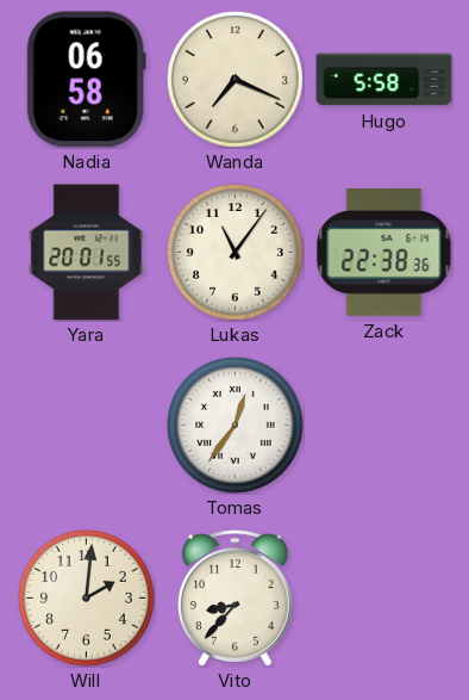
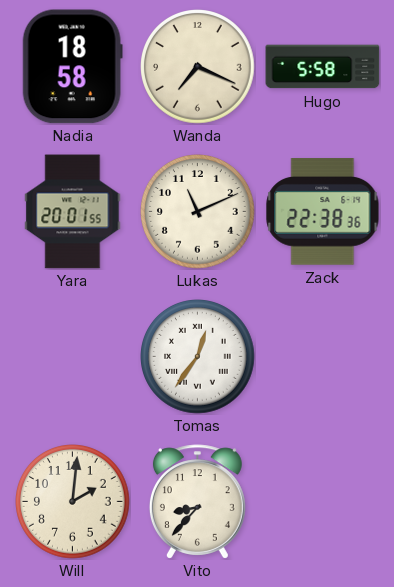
Nadia: 06:58 -> 18:58 (72, 67)
Lukas: 11:06 -> 11:11 (198, 212)
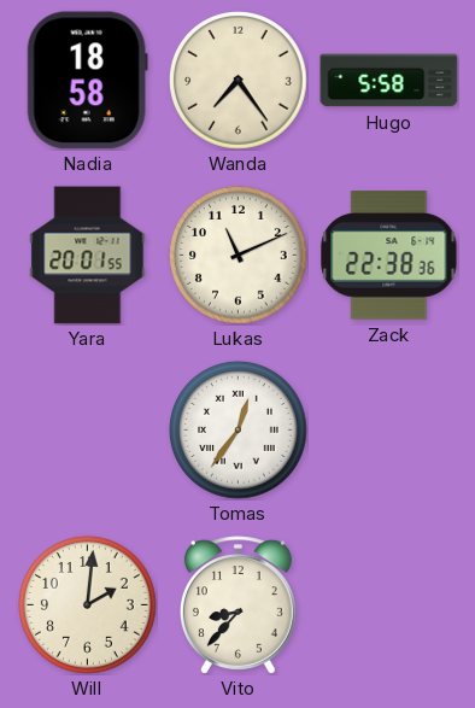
Wanda: 7:19 -> 7:24 (239, 81)
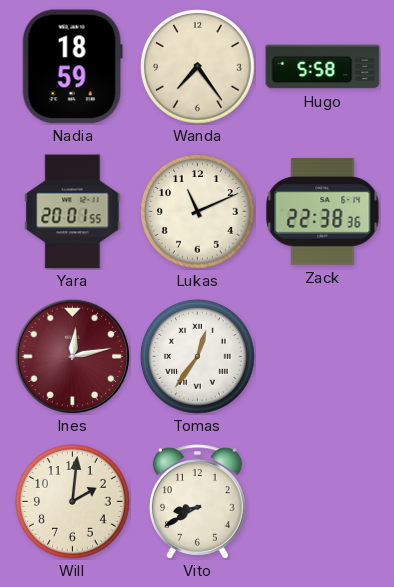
Nadia: 18:58 -> 18:59 (72, 67)
Ines: none -> 12:13 (72, 356)
Vito: 8:37 -> 8:40 (197, 502)
